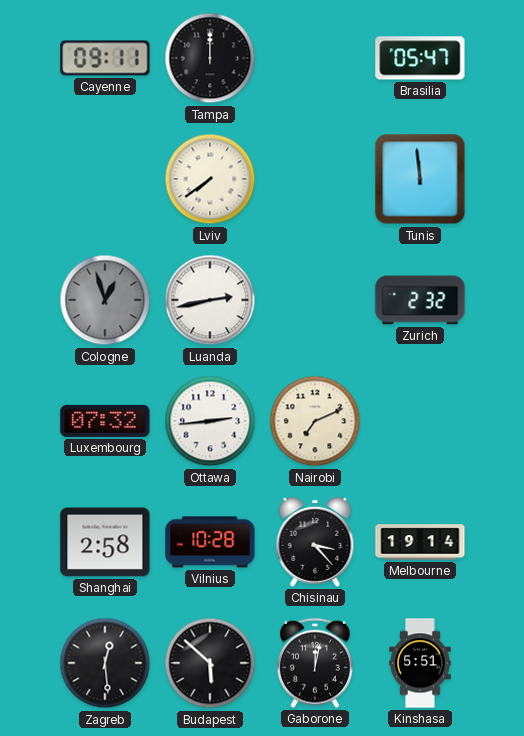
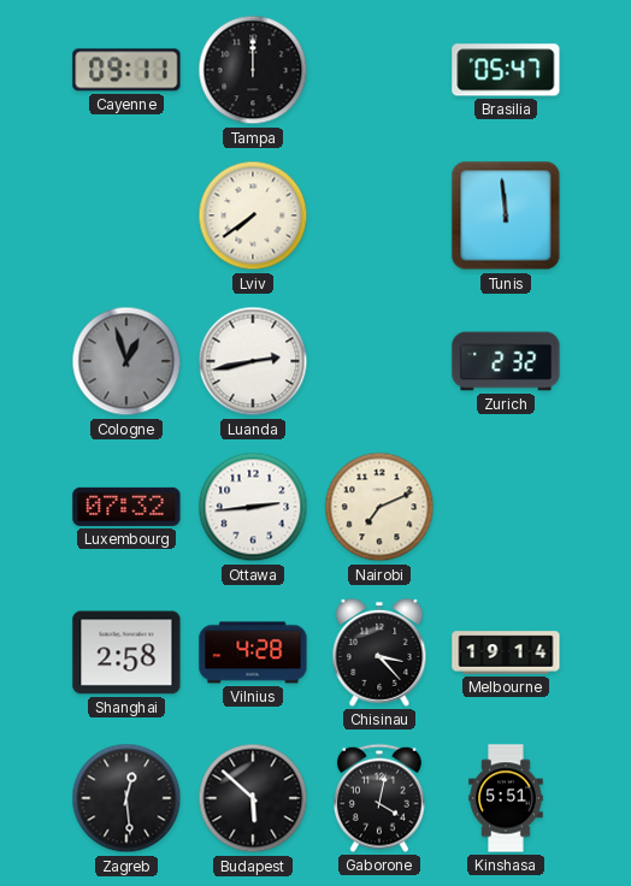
Vilnius: 10:28 -> 4:28 (253, 652)
Gaborone: 12:02 -> 4:02 (381, 798)
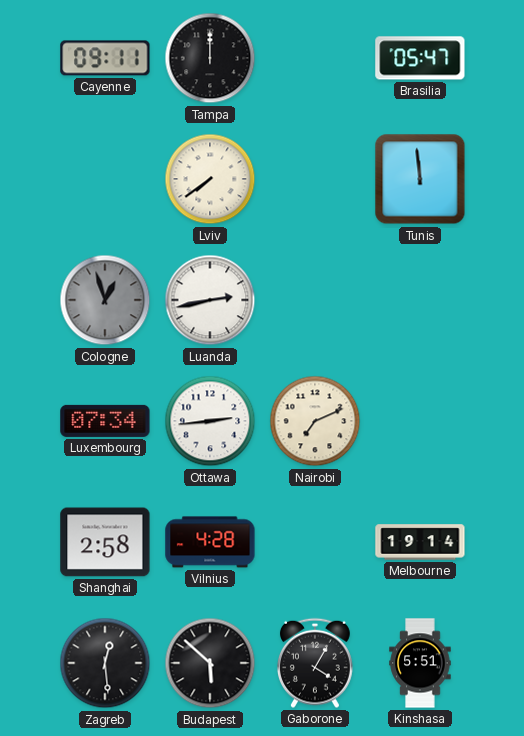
Zurich: 2:32 -> none (506, 361)
Luxembourg: 07:32 -> 07:34 (105, 421)
Chisinau: 3:23 -> none (379, 652)
Gaborone: 4:02 -> 4:05 (316, 663)
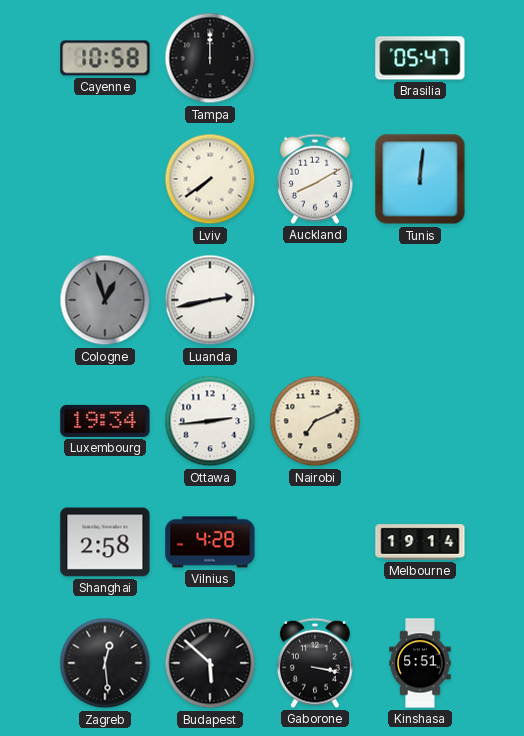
Cayenne: 09:11 -> 10:58 (105, 58)
Auckland: none -> 8:10 (316, 179)
Tunis: 11:59 -> 12:01 (420, 179)
Luxembourg: 07:34 -> 19:34 (105, 421)
Gaborone: 4:05 -> 3:17 (316, 663)
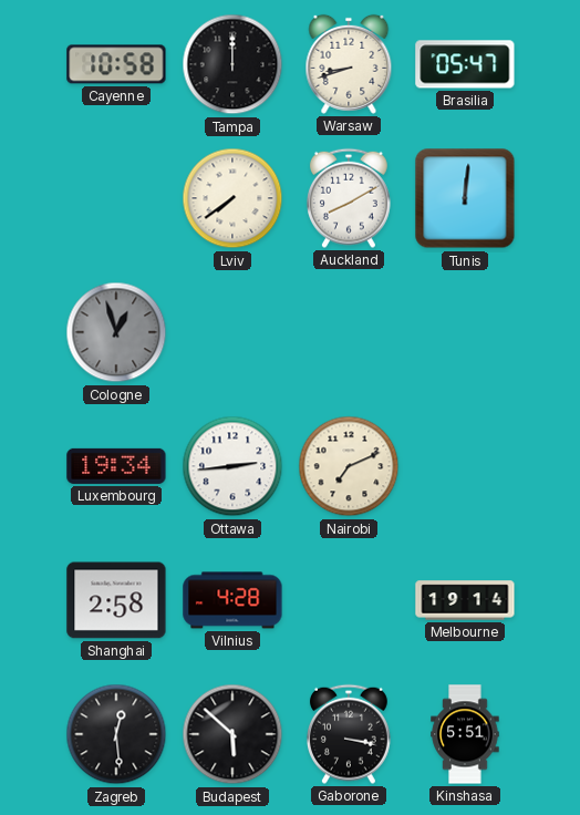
Warsaw: none -> 8:42 (349, 64)
Luanda: 2:43 -> none (210, 300)
